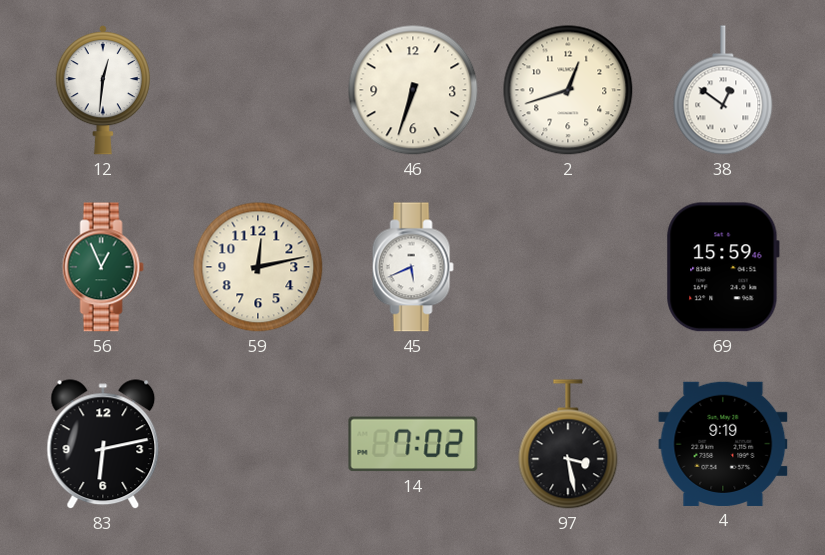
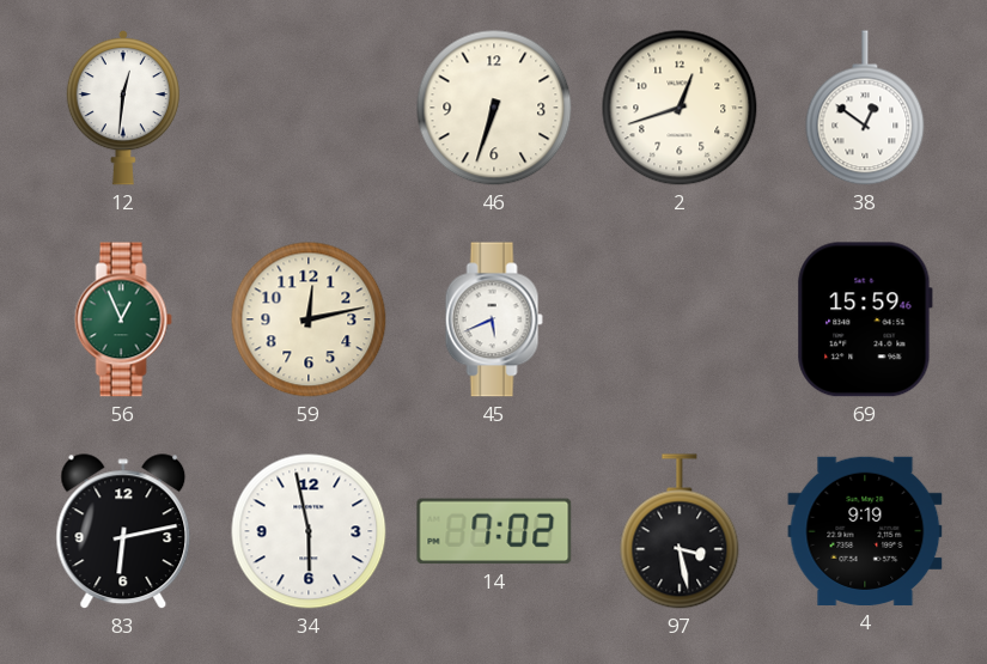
34: none -> 5:58 (309, 531)
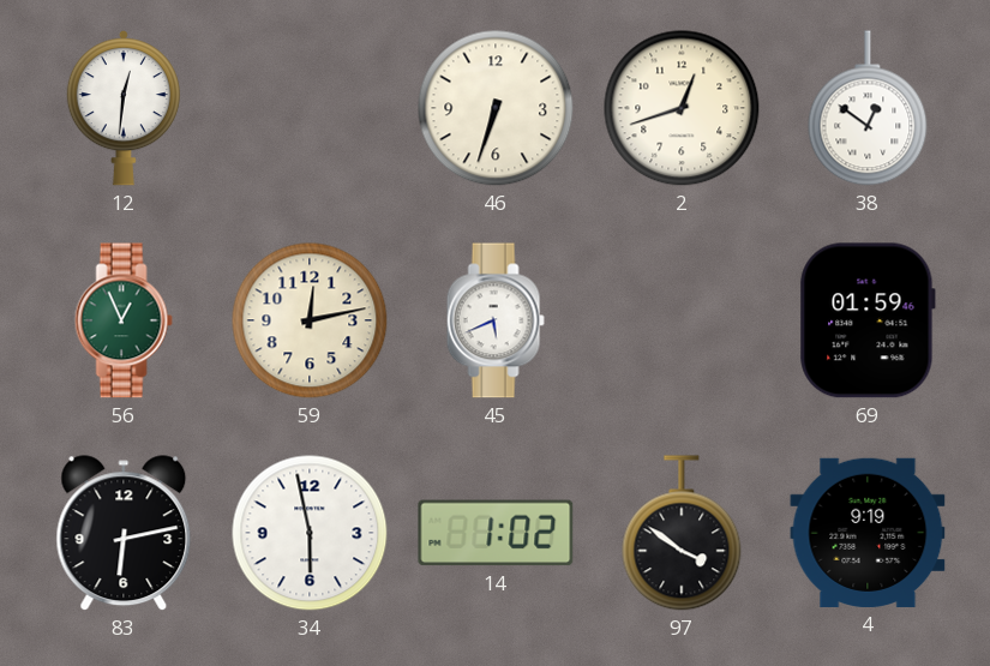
69: 15:59 -> 01:59 (868, 320)
14: 7:02 -> 1:02 (496, 533)
97: 3:28 -> 3:51 (682, 533)
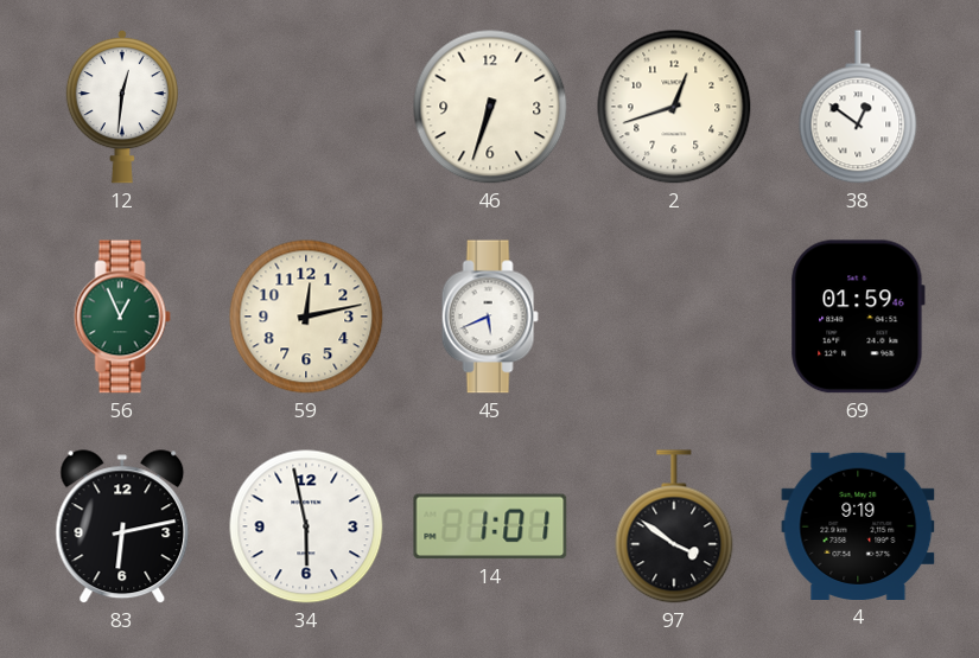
14: 1:02 -> 1:01 (490, 526)
